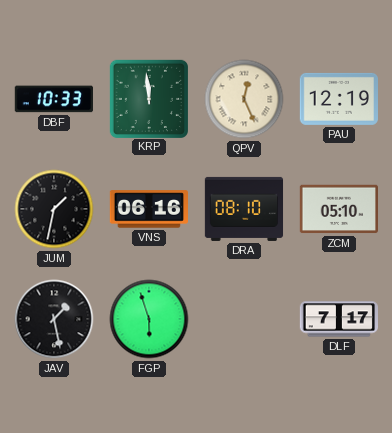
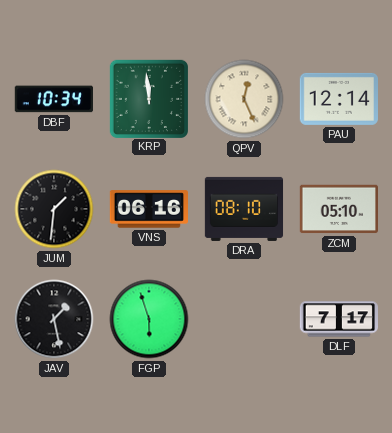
DBF: 10:33 -> 10:34 (54, 99)
PAU: 12:19 -> 12:14 (338, 99)
JUM: 1:32 -> 1:31 (54, 209)
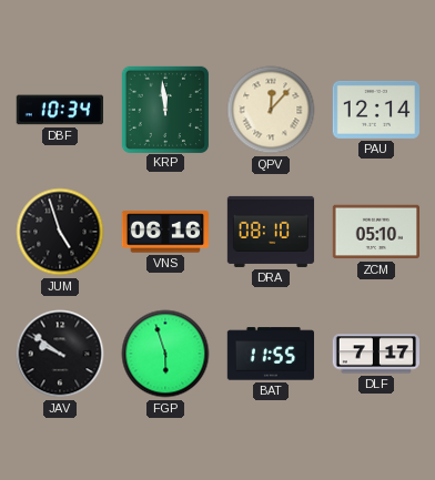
QPV: 12:26 -> 12:07 (271, 110)
JUM: 1:31 -> 4:57 (60, 232)
JAV: 1:28 -> 9:51 (60, 354)
BAT: none -> 11:55 (270, 354)
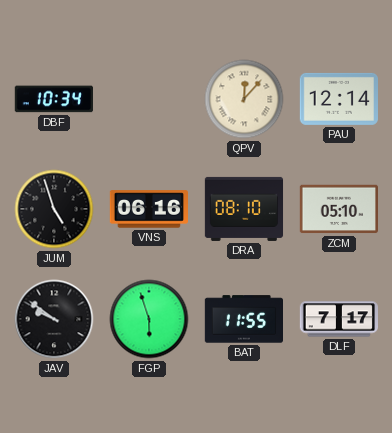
KRP: 11:59 -> none (164, 109)
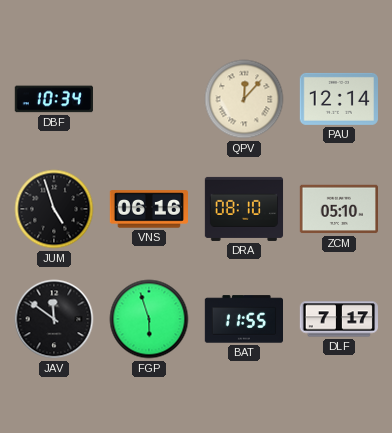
JAV: 9:51 -> 11:51 (54, 319)
